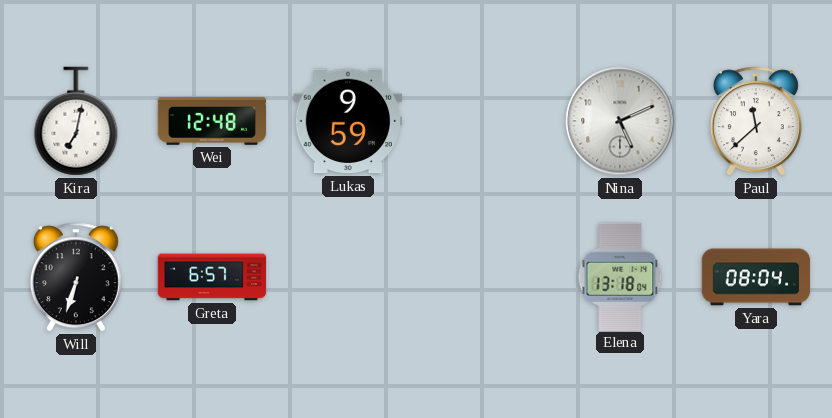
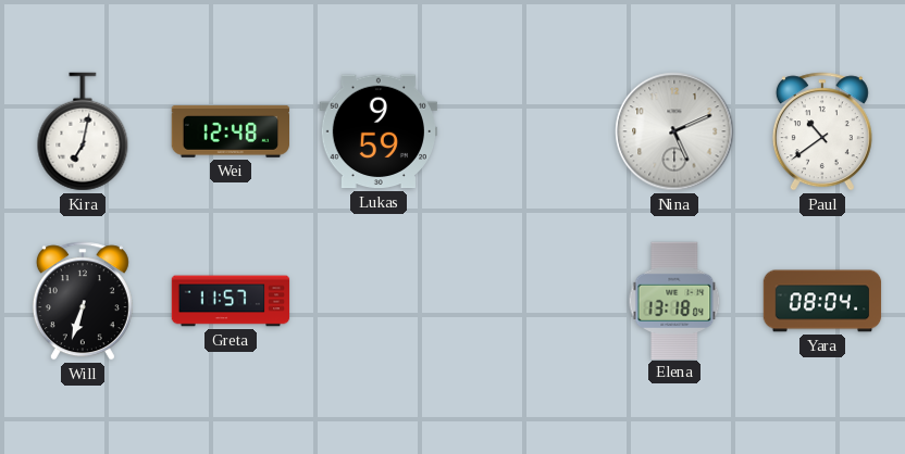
Paul: 11:38 -> 10:39 (822, 131)
Greta: 6:57 -> 11:57 (231, 301)
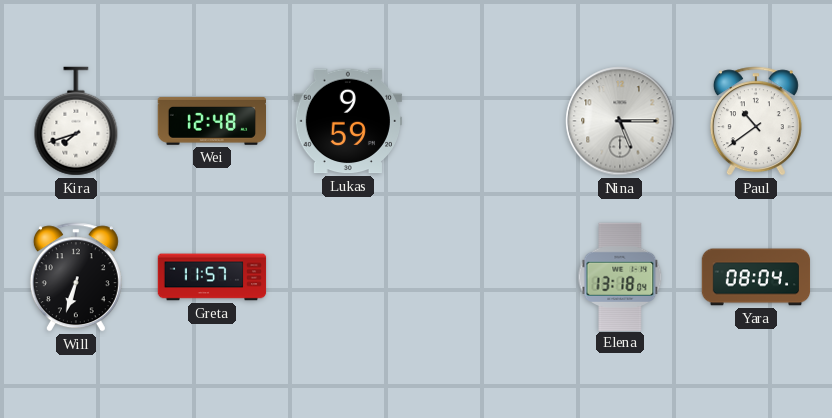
Kira: 7:02 -> 7:42 (76, 121)
Nina: 5:11 -> 5:15 (620, 121)
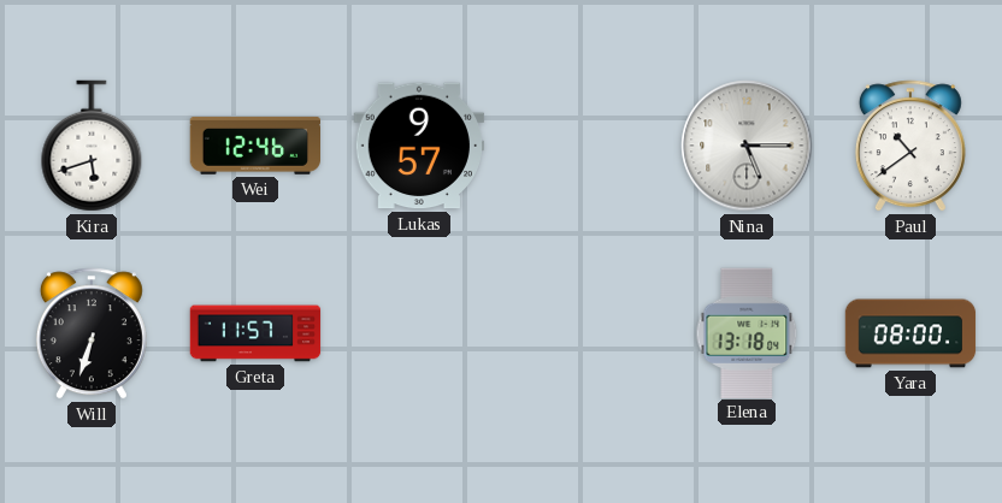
Kira: 7:42 -> 5:42 (92, 146)
Wei: 12:48 -> 12:46 (254, 146)
Lukas: 9:59 -> 9:57 (418, 146)
Yara: 08:04 -> 08:00 (910, 333)
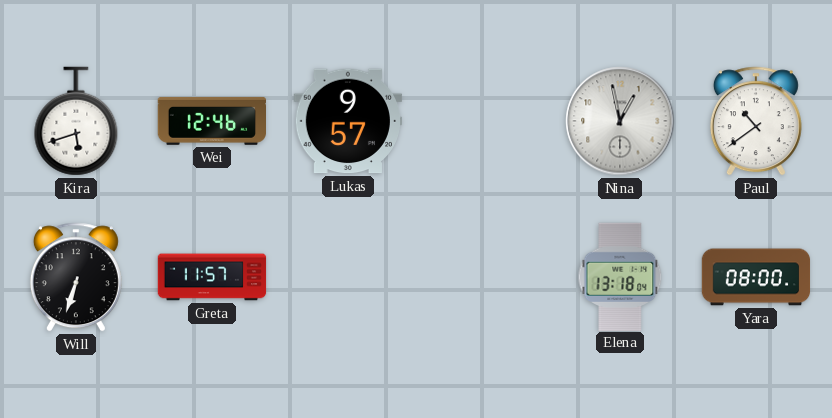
Nina: 5:15 -> 12:58 (620, 121)
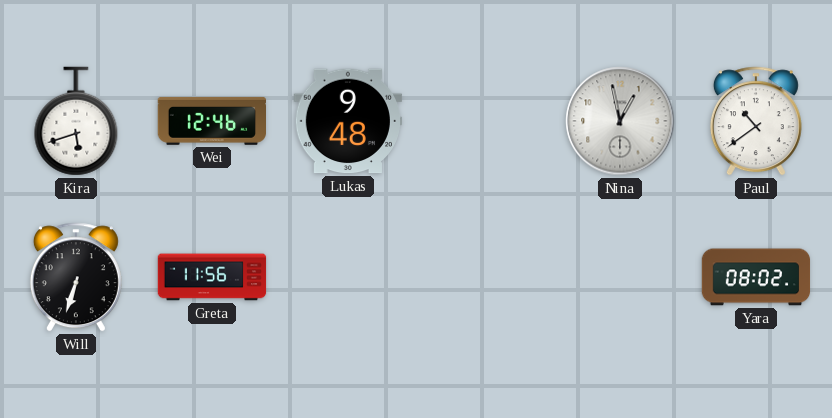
Lukas: 9:57 -> 9:48 (347, 121)
Greta: 11:57 -> 11:56 (212, 277)
Elena: 13:18 -> none (620, 276)
Yara: 08:00 -> 08:02 (756, 277)
